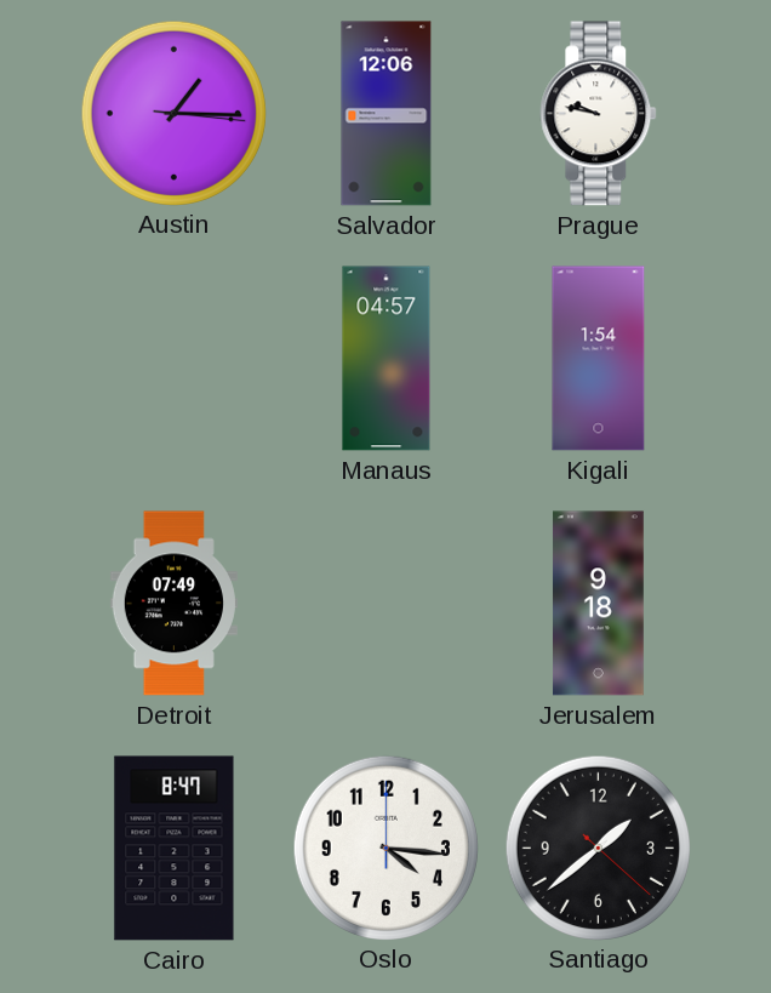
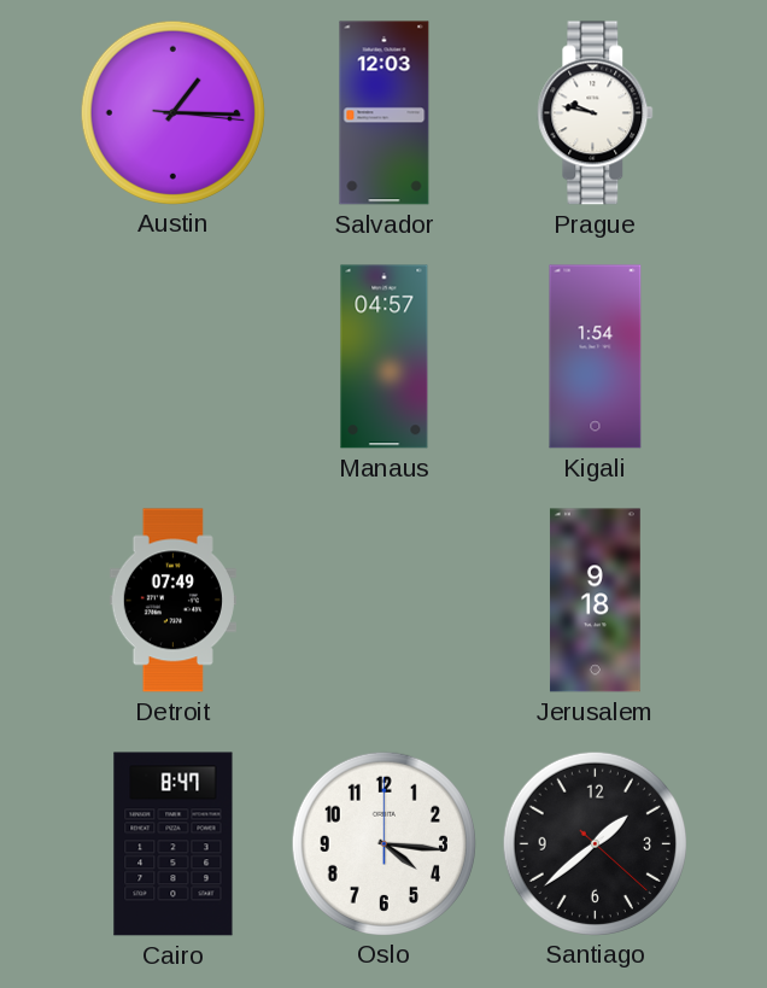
Salvador: 12:06 -> 12:03 (385, 113)
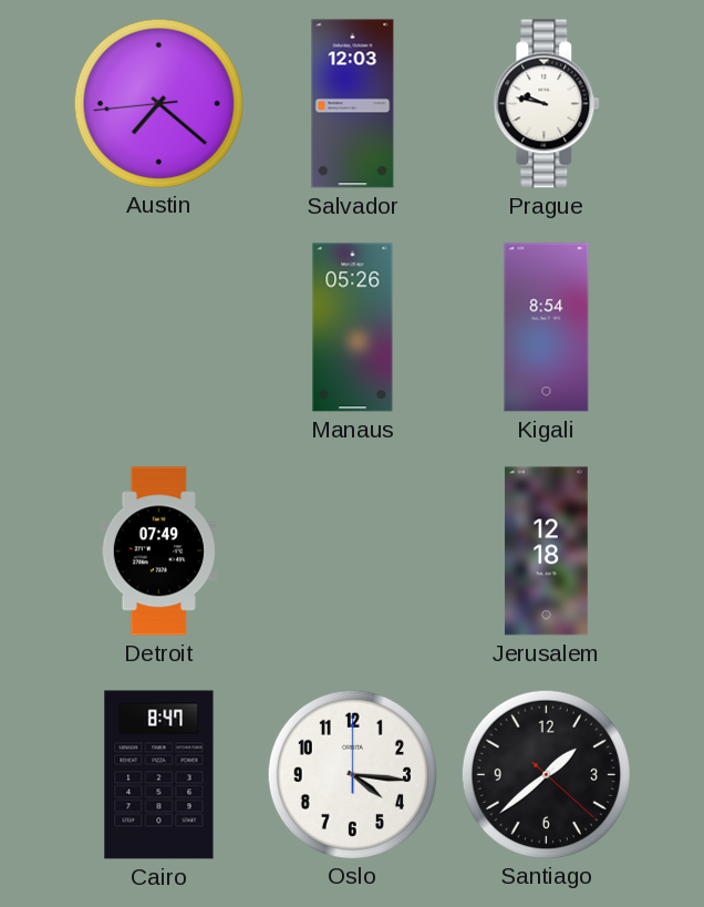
Austin: 1:15 -> 7:21 (158, 103)
Manaus: 04:57 -> 05:26 (353, 328)
Kigali: 1:54 -> 8:54 (547, 328)
Jerusalem: 9:18 -> 12:18 (546, 552)
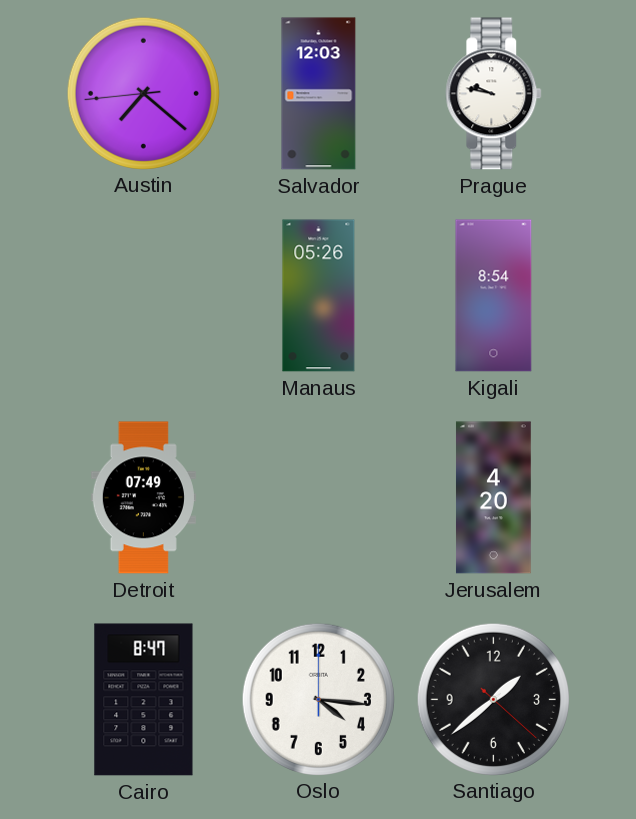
Jerusalem: 12:18 -> 4:20 (493, 498)
